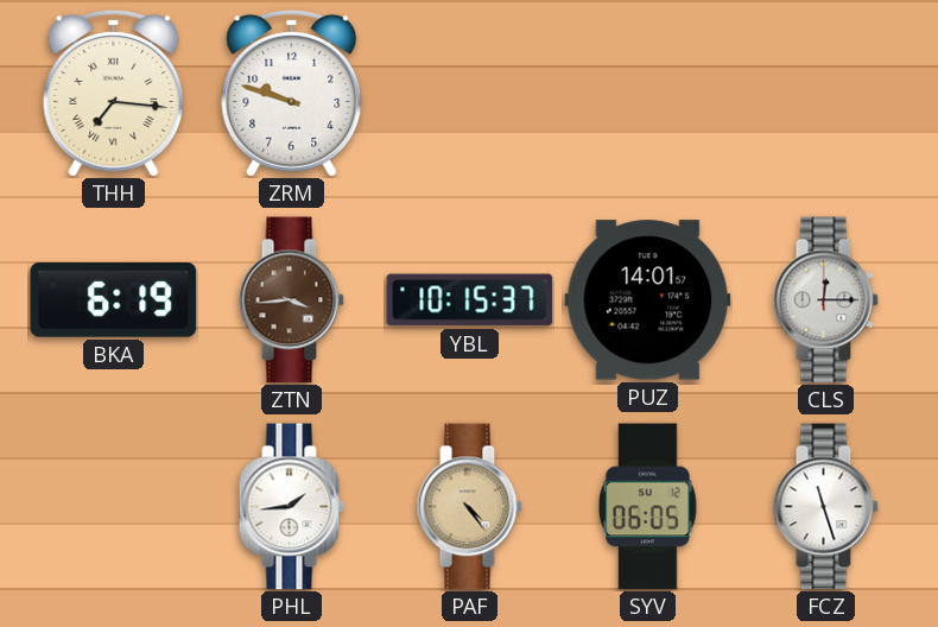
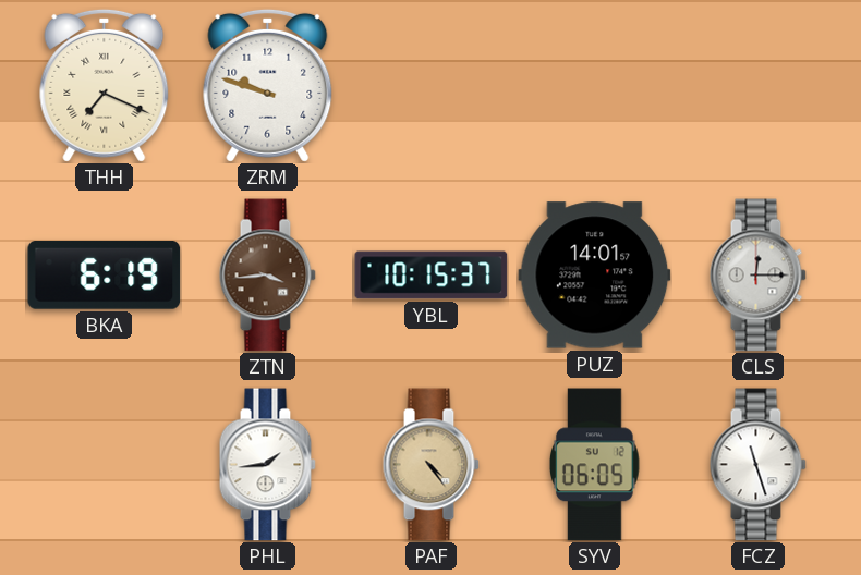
THH: 7:16 -> 7:19 (105, 85)
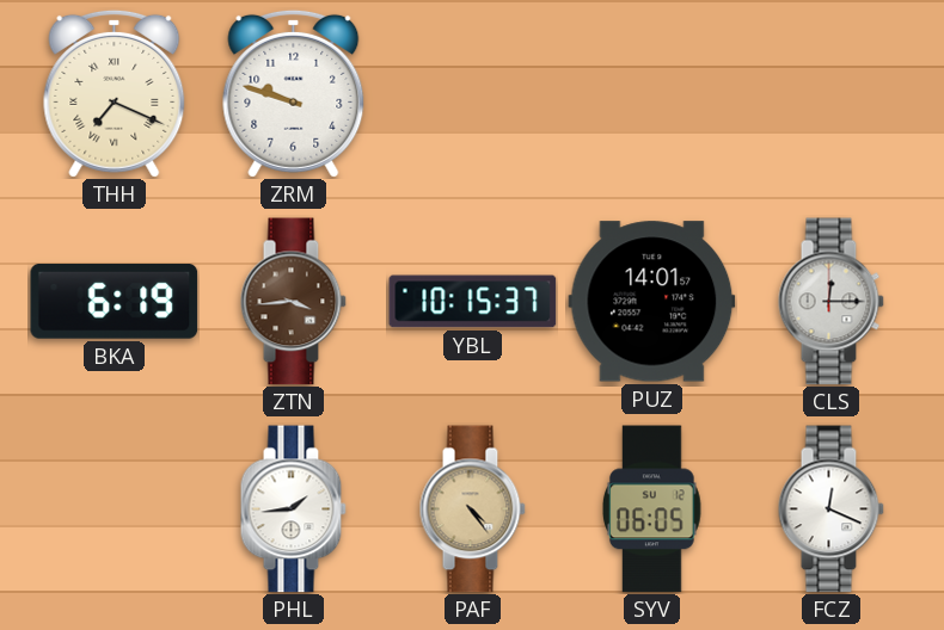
FCZ: 11:27 -> 12:19 (830, 509)
